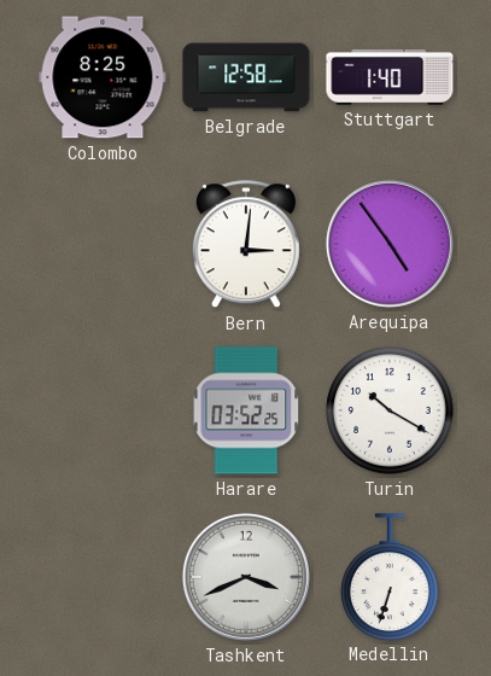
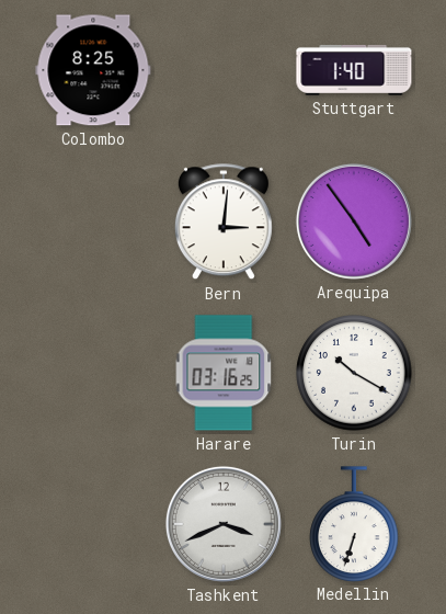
Belgrade: 12:58 -> none (246, 77)
Harare: 03:52 -> 03:16 (224, 373)
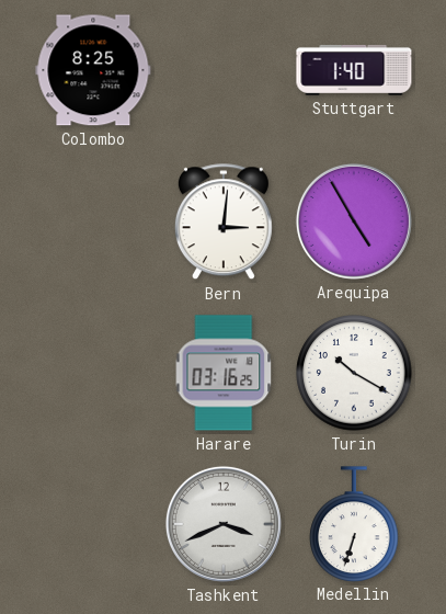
Arequipa: 4:54 -> 4:55 (354, 221)
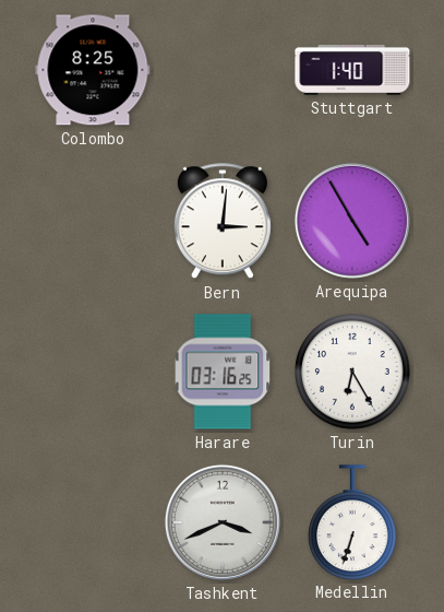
Turin: 10:20 -> 6:25 (352, 372)
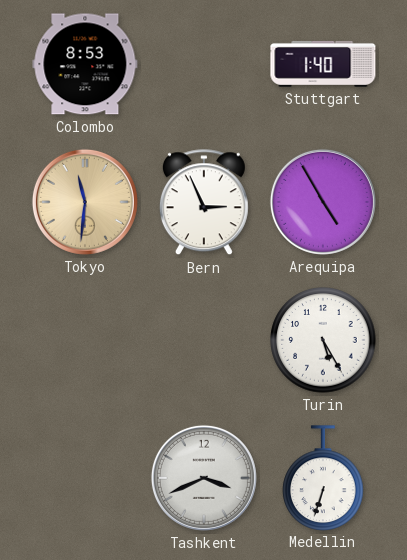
Colombo: 8:25 -> 8:53 (85, 64)
Tokyo: none -> 11:31 (85, 202)
Bern: 3:01 -> 2:56 (204, 203)
Harare: 03:16 -> none (223, 372)
Turin: 6:25 -> 5:25 (323, 340)
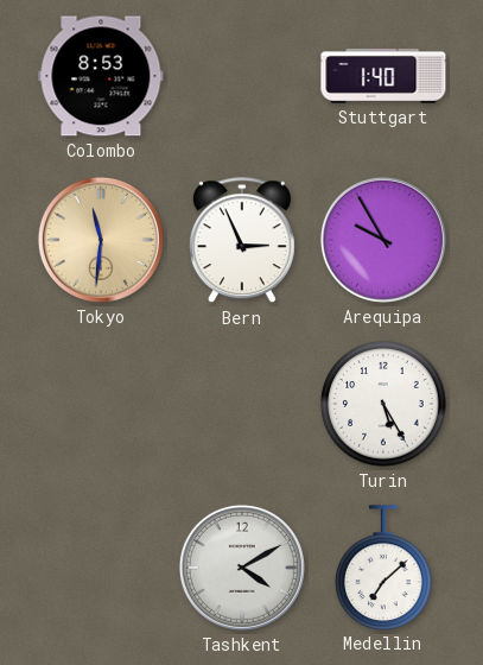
Arequipa: 4:55 -> 9:55 (383, 240)
Tashkent: 3:41 -> 4:10 (242, 568)
Medellin: 6:33 -> 7:08 (383, 568)
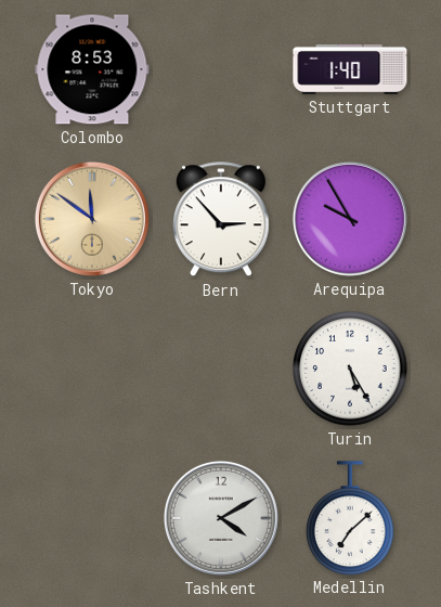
Tokyo: 11:31 -> 11:51 (92, 219)
Bern: 2:56 -> 2:53 (221, 220)
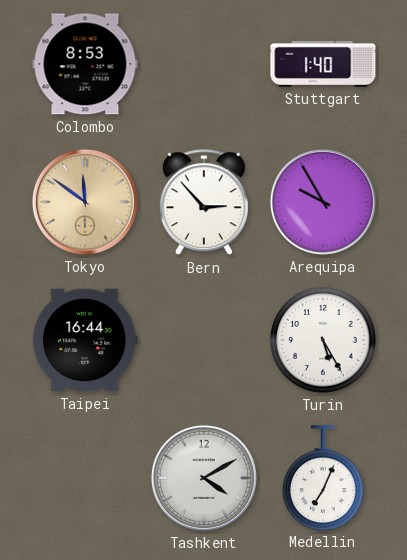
Taipei: none -> 16:44 (85, 340)
Medellin: 7:08 -> 7:04 (323, 478)
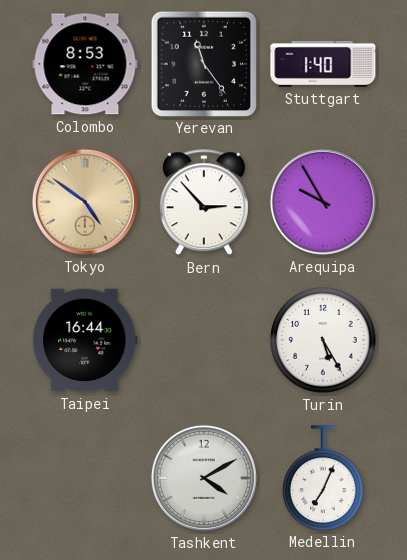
Yerevan: none -> 11:24 (203, 63)
Tokyo: 11:51 -> 4:51 (85, 202)
